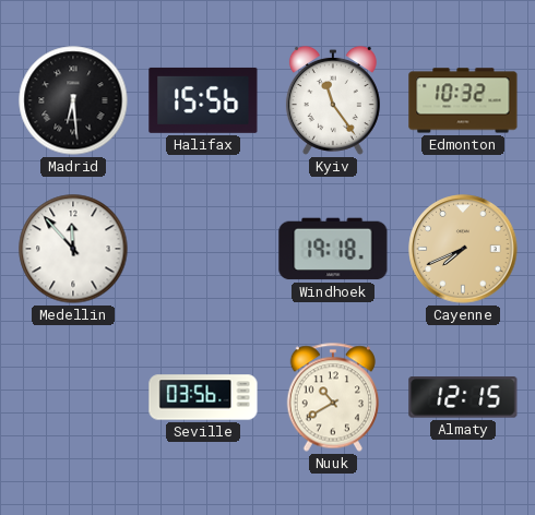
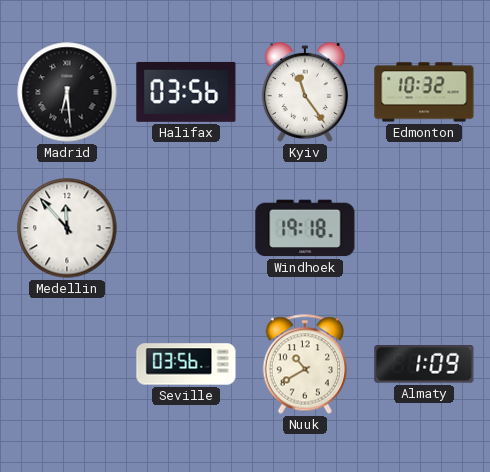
Halifax: 15:56 -> 03:56 (186, 92)
Cayenne: 7:41 -> none (463, 249)
Almaty: 12:15 -> 1:09 (424, 365)
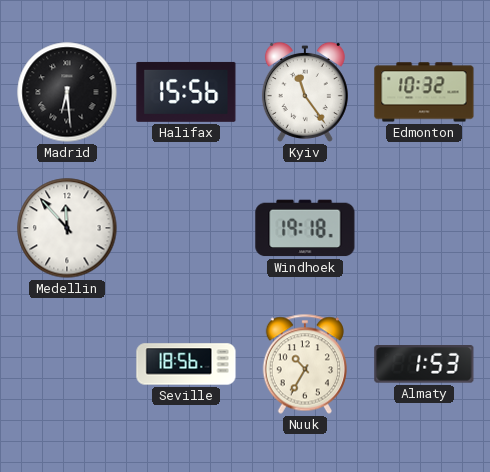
Halifax: 03:56 -> 15:56 (186, 92)
Seville: 03:56 -> 18:56 (186, 364)
Nuuk: 10:40 -> 10:35 (304, 364)
Almaty: 1:09 -> 1:53 (424, 365)
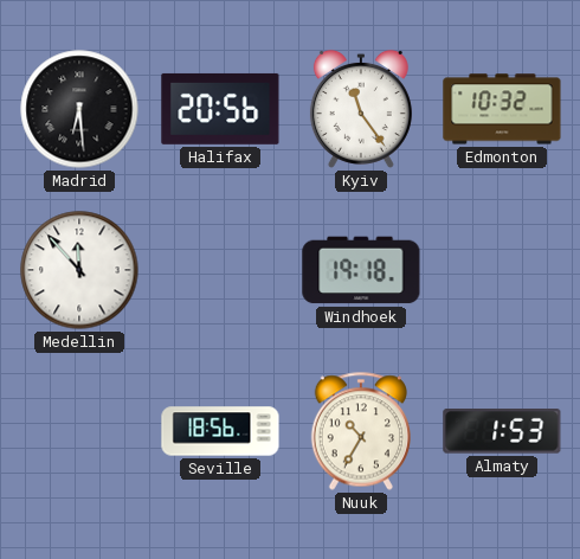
Halifax: 15:56 -> 20:56 (220, 109)
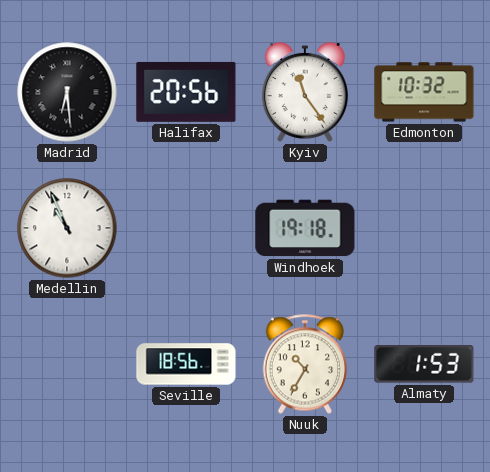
Medellin: 11:53 -> 10:56 (67, 228)
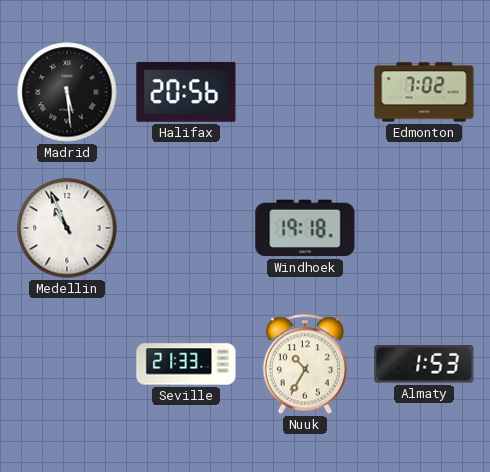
Madrid: 6:29 -> 5:29 (67, 92)
Kyiv: 11:24 -> none (305, 92)
Edmonton: 10:32 -> 7:02 (424, 92)
Seville: 18:56 -> 21:33 (186, 364)
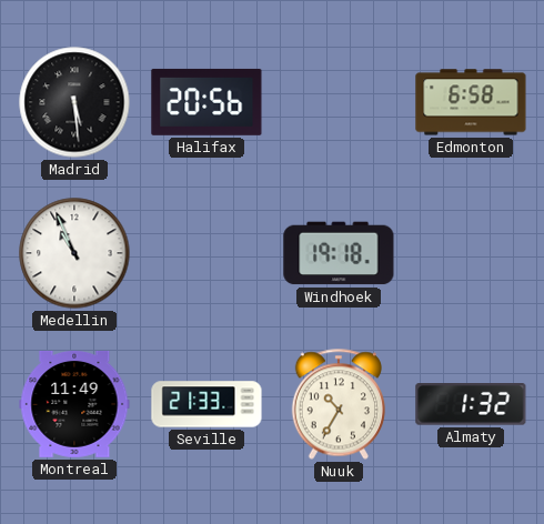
Edmonton: 7:02 -> 6:58 (471, 102)
Montreal: none -> 11:49 (74, 404)
Almaty: 1:53 -> 1:32 (471, 405)
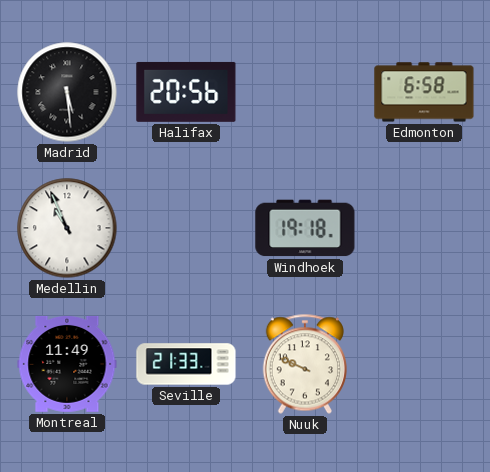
Nuuk: 10:35 -> 9:49 (304, 364)
Almaty: 1:32 -> none (471, 405)
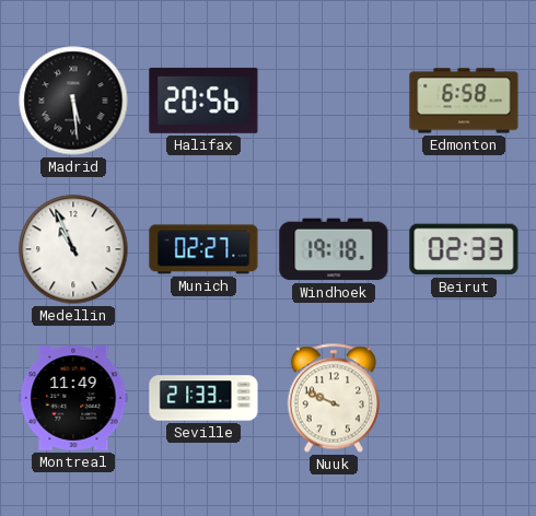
Munich: none -> 02:27 (203, 249)
Beirut: none -> 02:33 (464, 249)
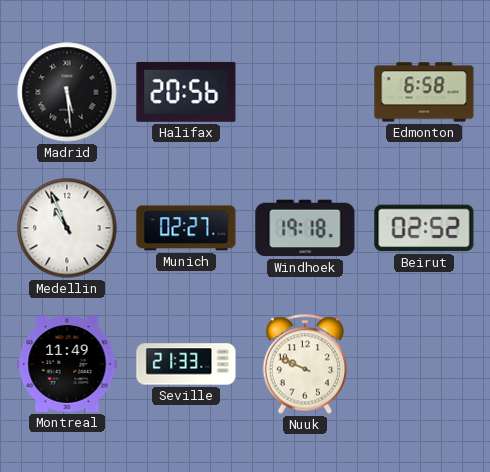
Beirut: 02:33 -> 02:52 (424, 228)
